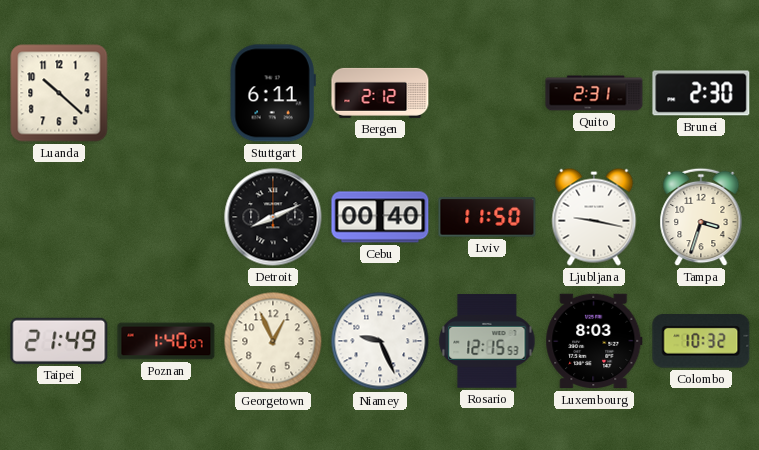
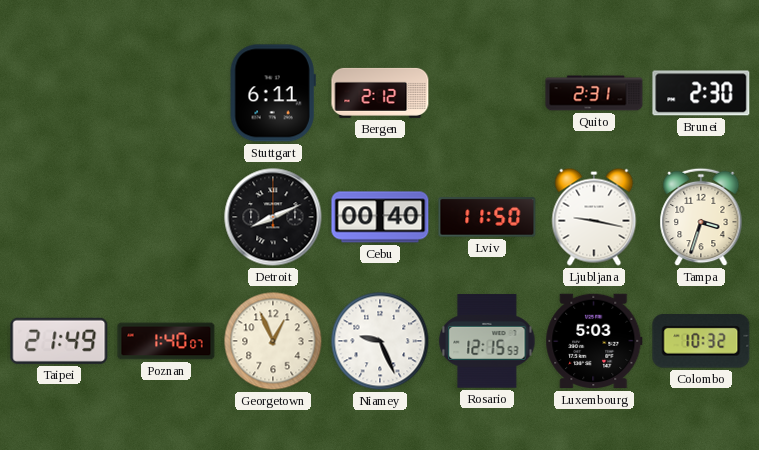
Luanda: 10:22 -> none (59, 93)
Luxembourg: 8:03 -> 5:03 (594, 341)
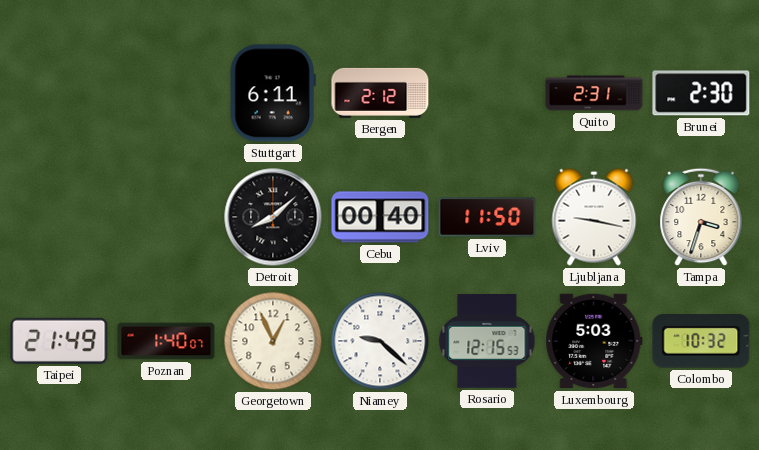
Detroit: 8:11 -> 8:08 (273, 217)
Niamey: 9:26 -> 9:22 (380, 341)
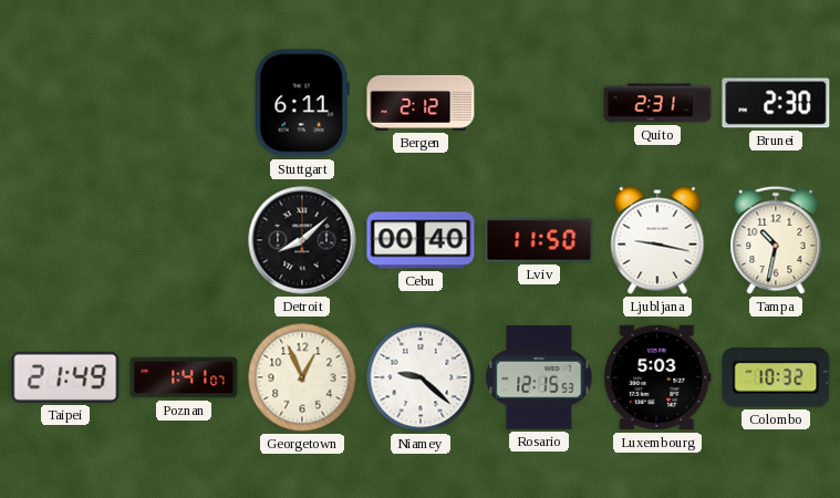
Tampa: 3:33 -> 10:32 (776, 240)
Poznan: 1:40 -> 1:41 (184, 377)
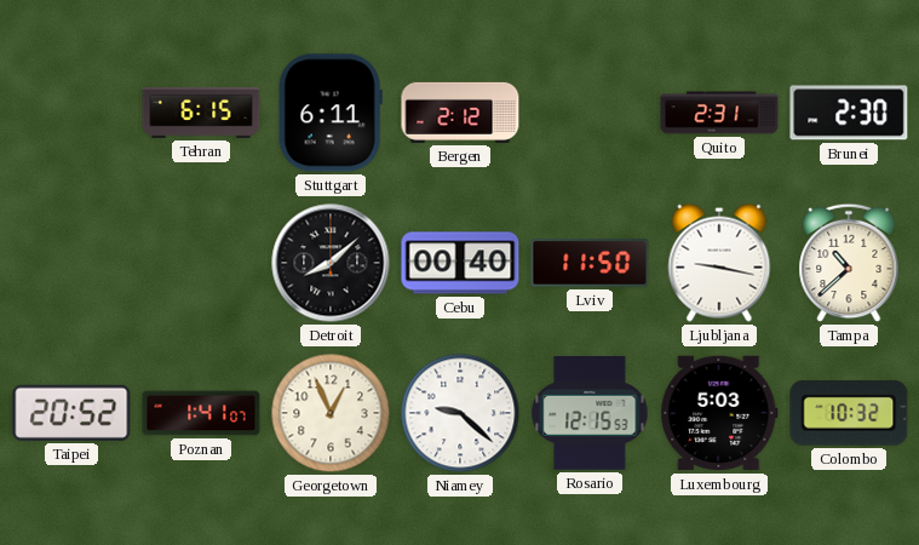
Tehran: none -> 6:15 (201, 113)
Tampa: 10:32 -> 10:38 (849, 263)
Taipei: 21:49 -> 20:52 (71, 413)
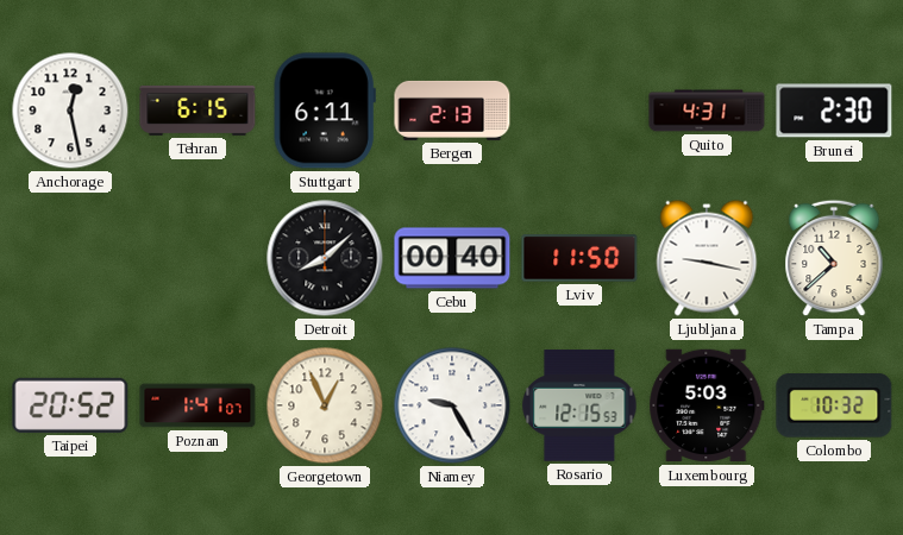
Anchorage: none -> 12:28 (70, 111)
Bergen: 2:12 -> 2:13 (452, 111)
Quito: 2:31 -> 4:31 (707, 111)
Niamey: 9:22 -> 9:25 (452, 405)
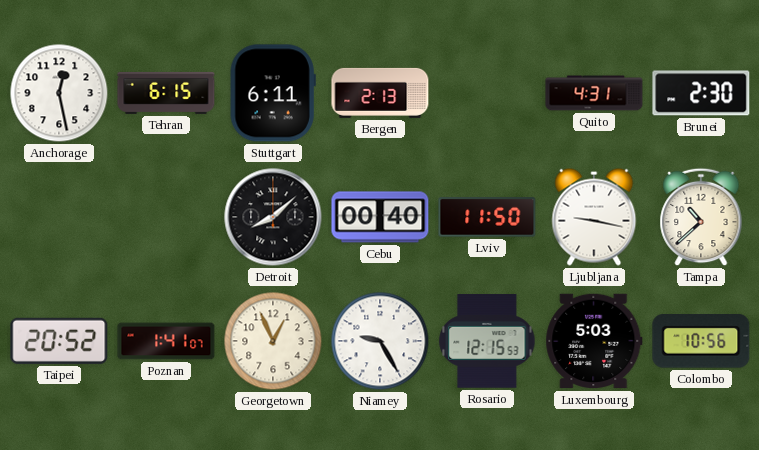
Colombo: 10:32 -> 10:56 (701, 341)
